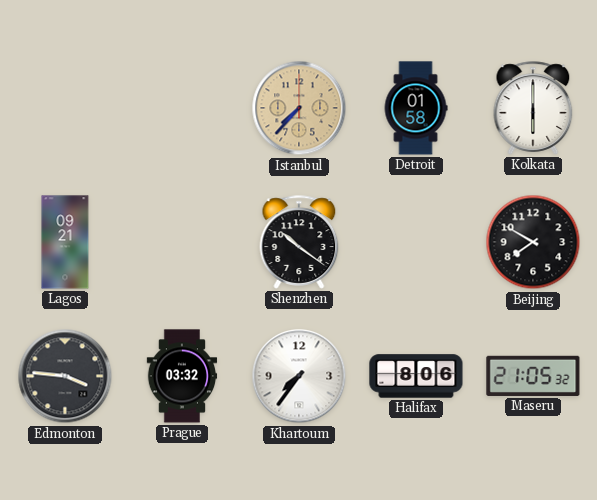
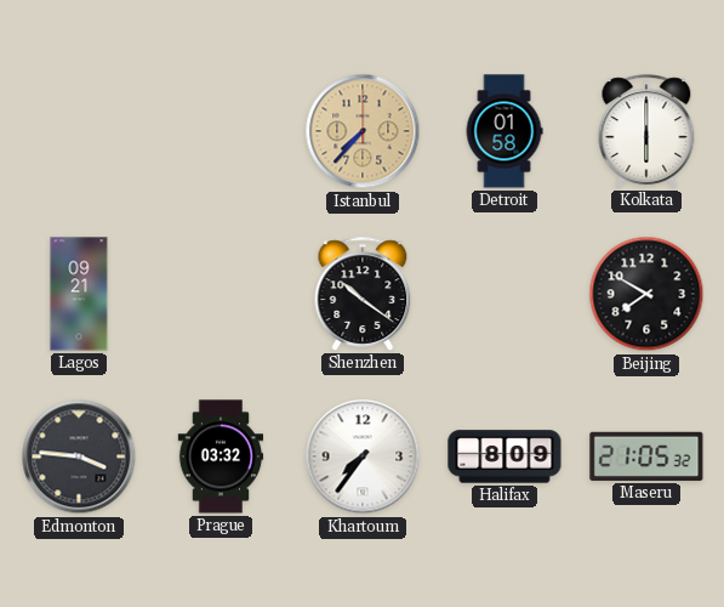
Halifax: 8:06 -> 8:09 (504, 456)
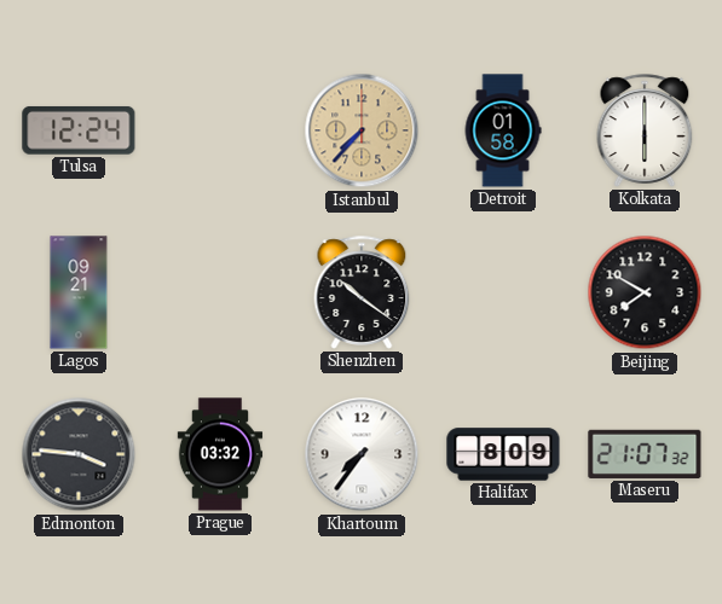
Tulsa: none -> 12:24 (79, 130)
Maseru: 21:05 -> 21:07 (645, 454)
